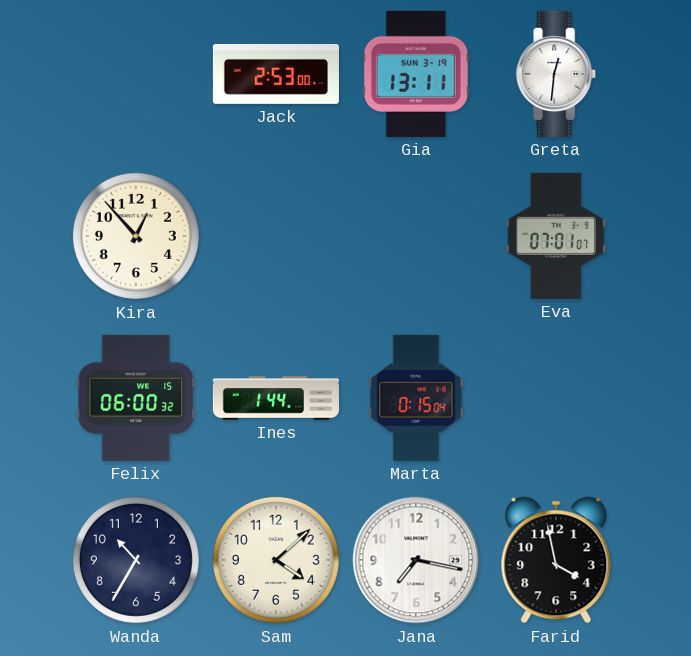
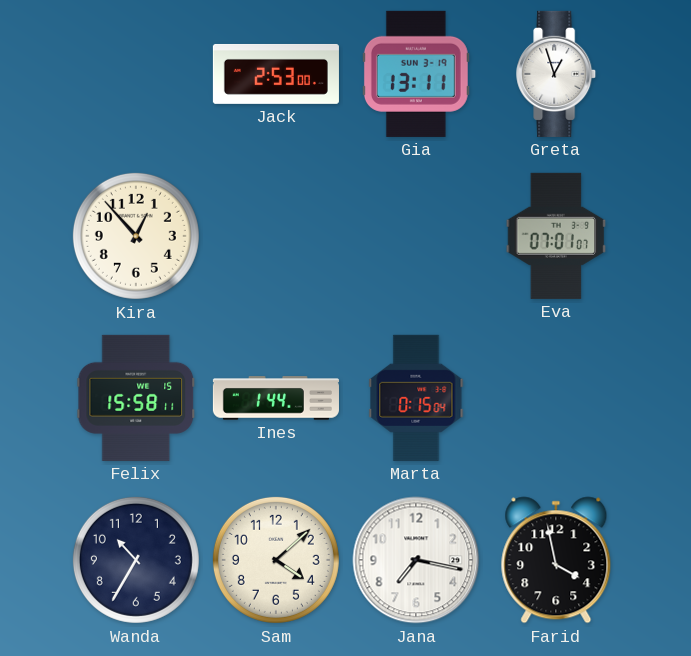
Greta: 12:31 -> 12:57 (557, 74)
Felix: 06:00 -> 15:58 (136, 398)
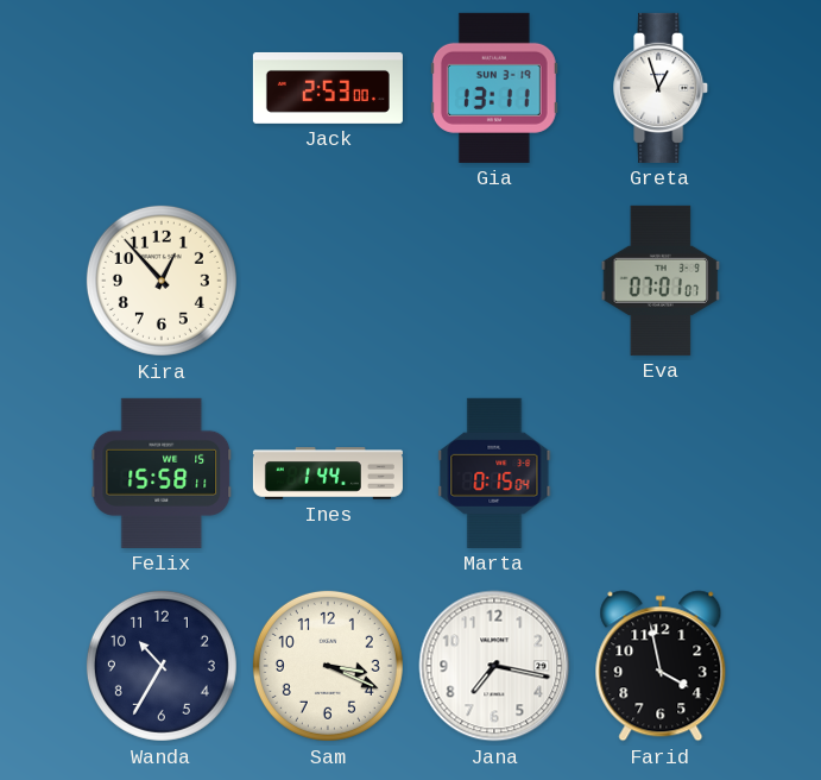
Sam: 4:08 -> 3:19 (328, 666)
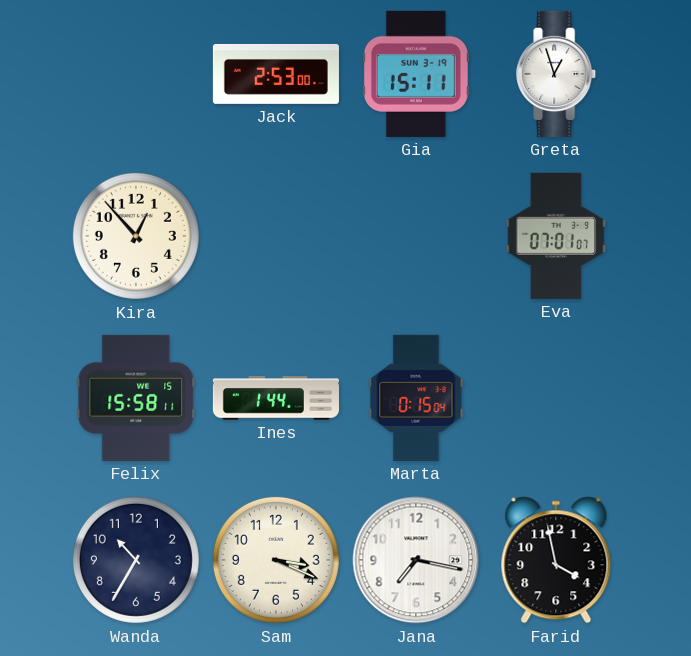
Gia: 13:11 -> 15:11 (416, 74)
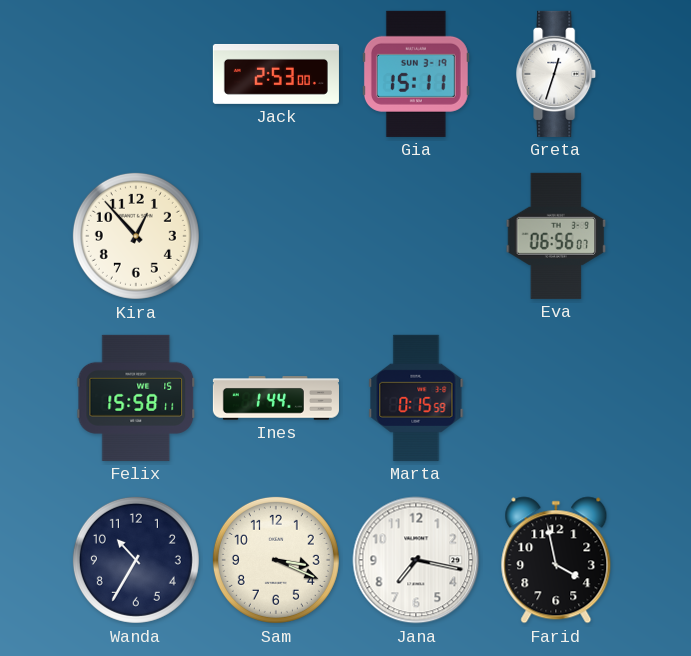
Greta: 12:57 -> 12:33 (557, 74)
Eva: 07:01 -> 06:56 (556, 236)
Marta: 0:15:04 -> 0:15:59 (416, 398)
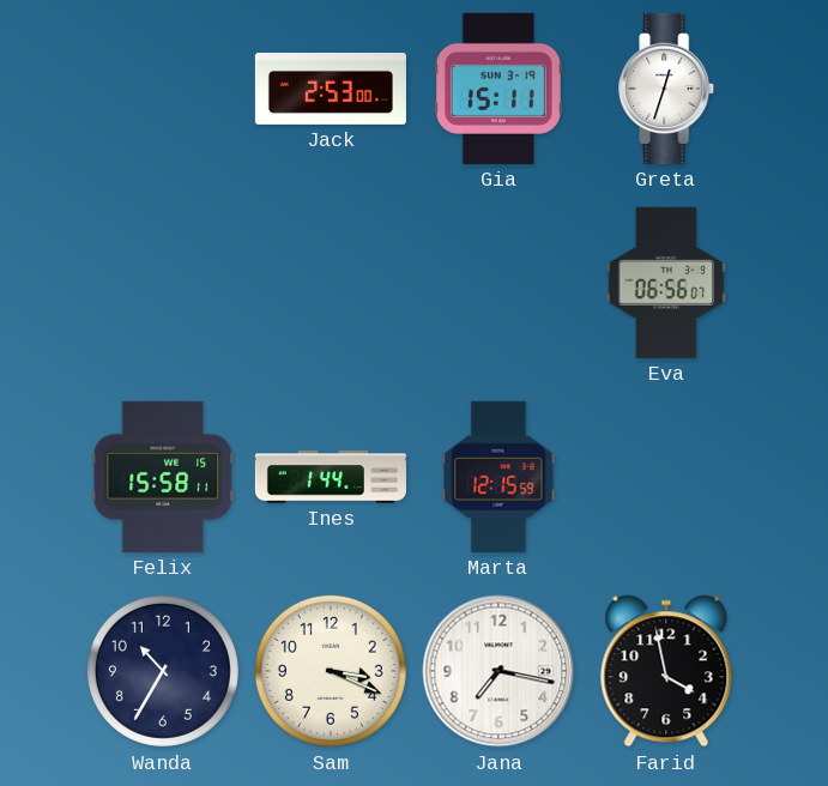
Kira: 12:53 -> none (136, 236)
Marta: 0:15 -> 12:15 (498, 477)
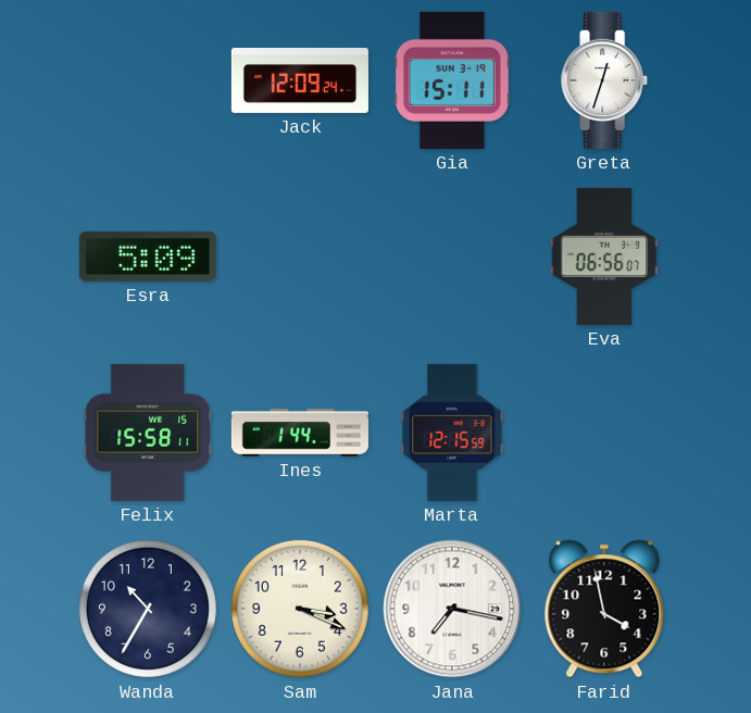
Jack: 2:53 -> 12:09 (300, 80)
Esra: none -> 5:09 (148, 257)
